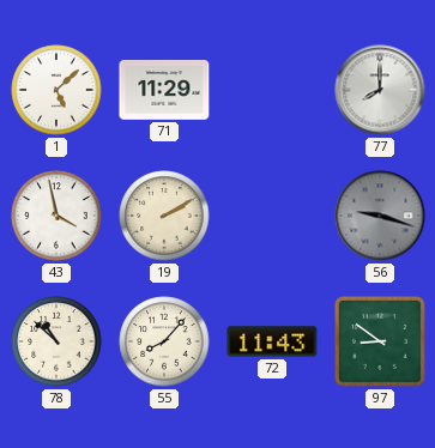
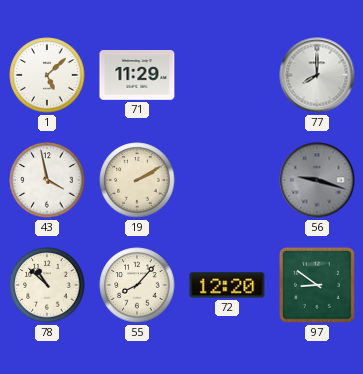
72: 11:43 -> 12:20 (227, 285)
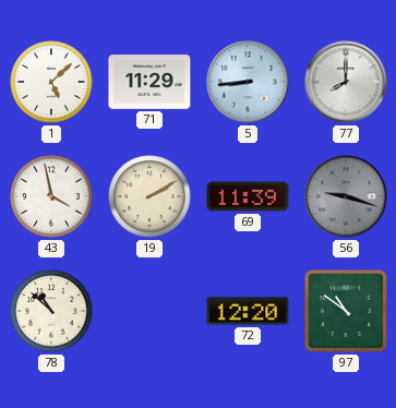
5: none -> 8:44 (248, 82)
69: none -> 11:39 (248, 196)
55: 8:07 -> none (137, 285)
97: 8:51 -> 10:51 (346, 311)
